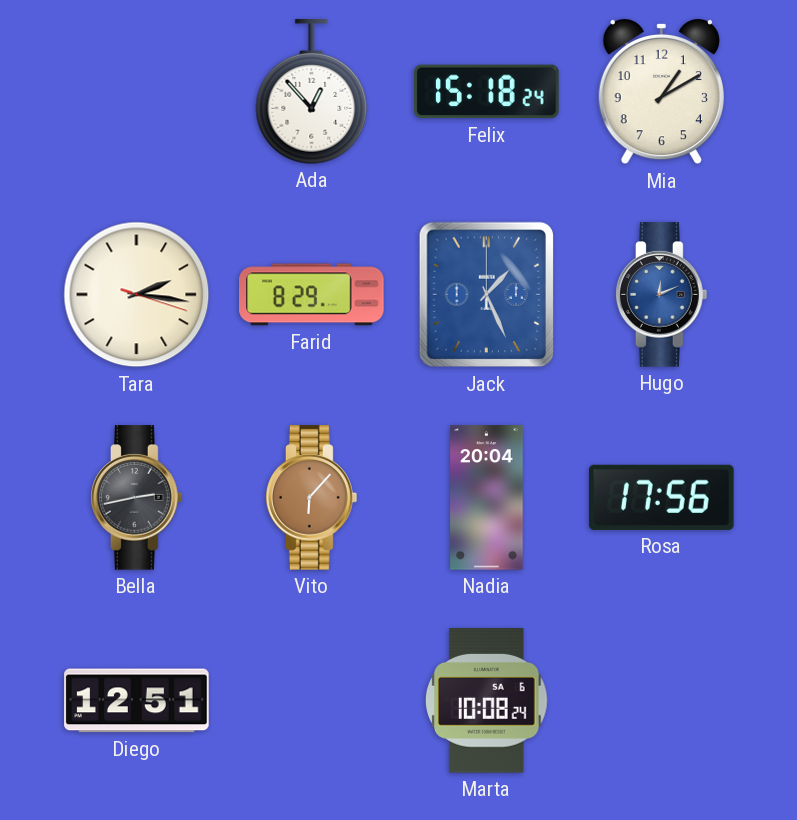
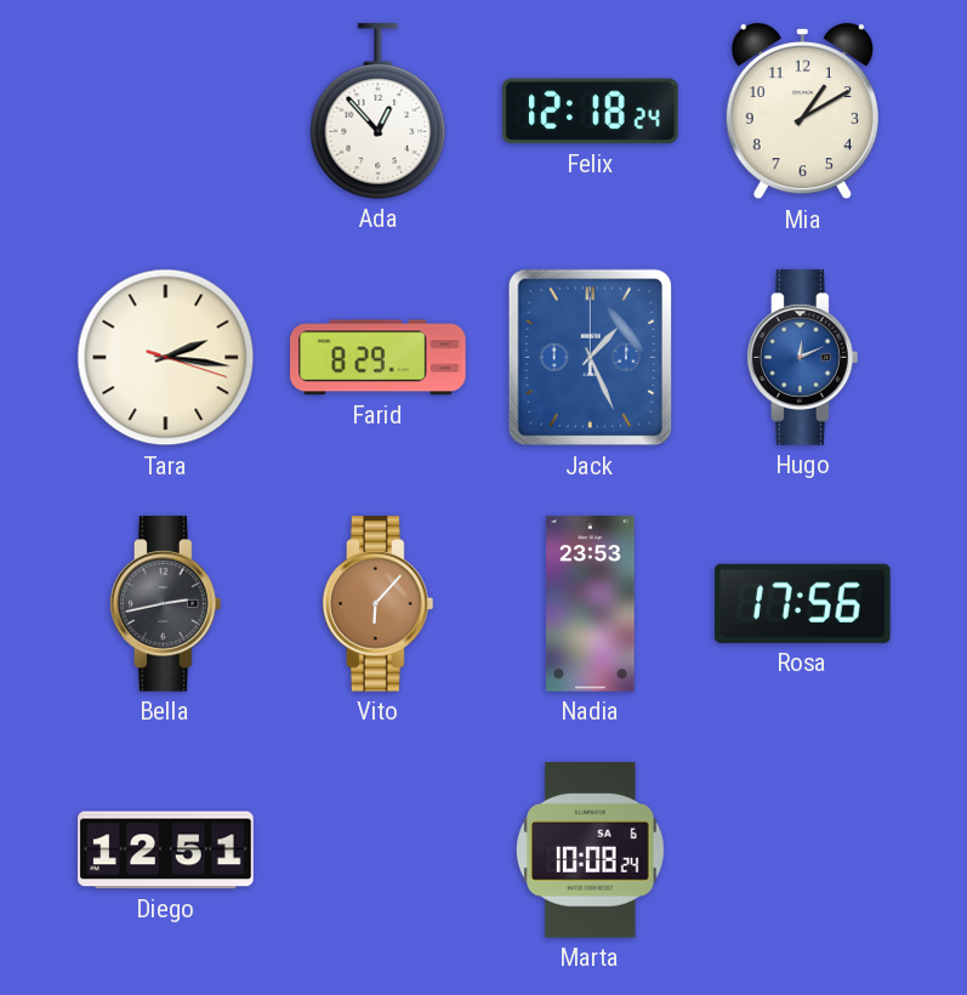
Felix: 15:18 -> 12:18 (591, 112)
Nadia: 20:04 -> 23:53 (591, 604)
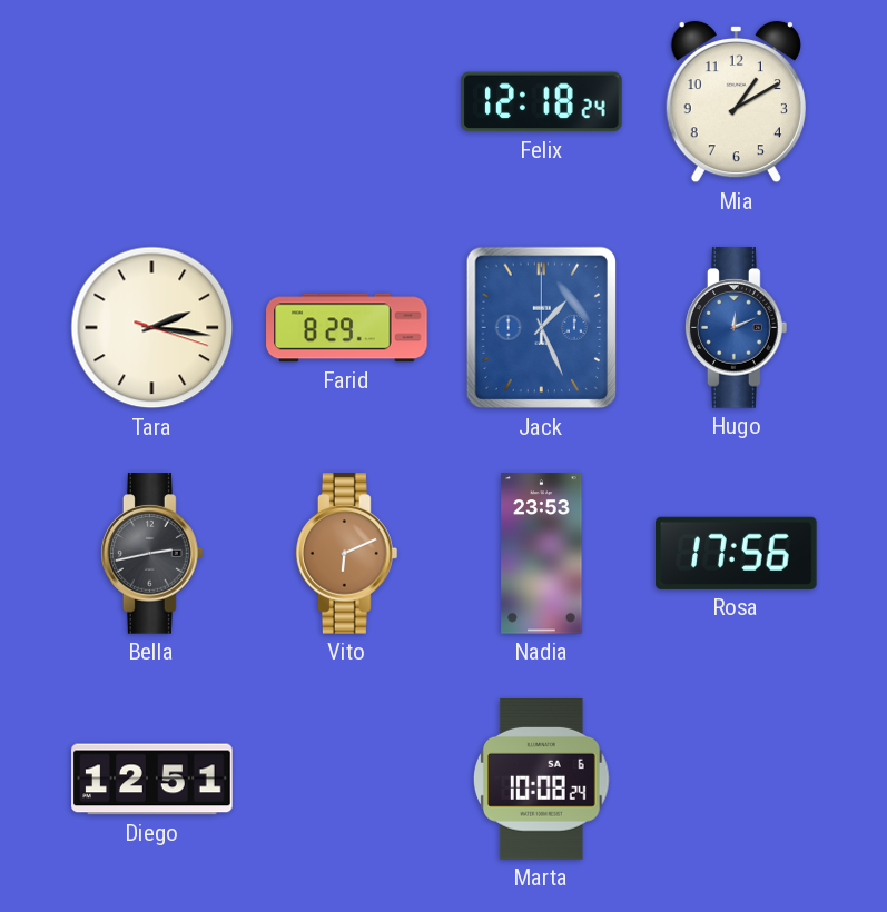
Ada: 12:53 -> none (379, 112)
Vito: 6:07 -> 6:11 (347, 554)
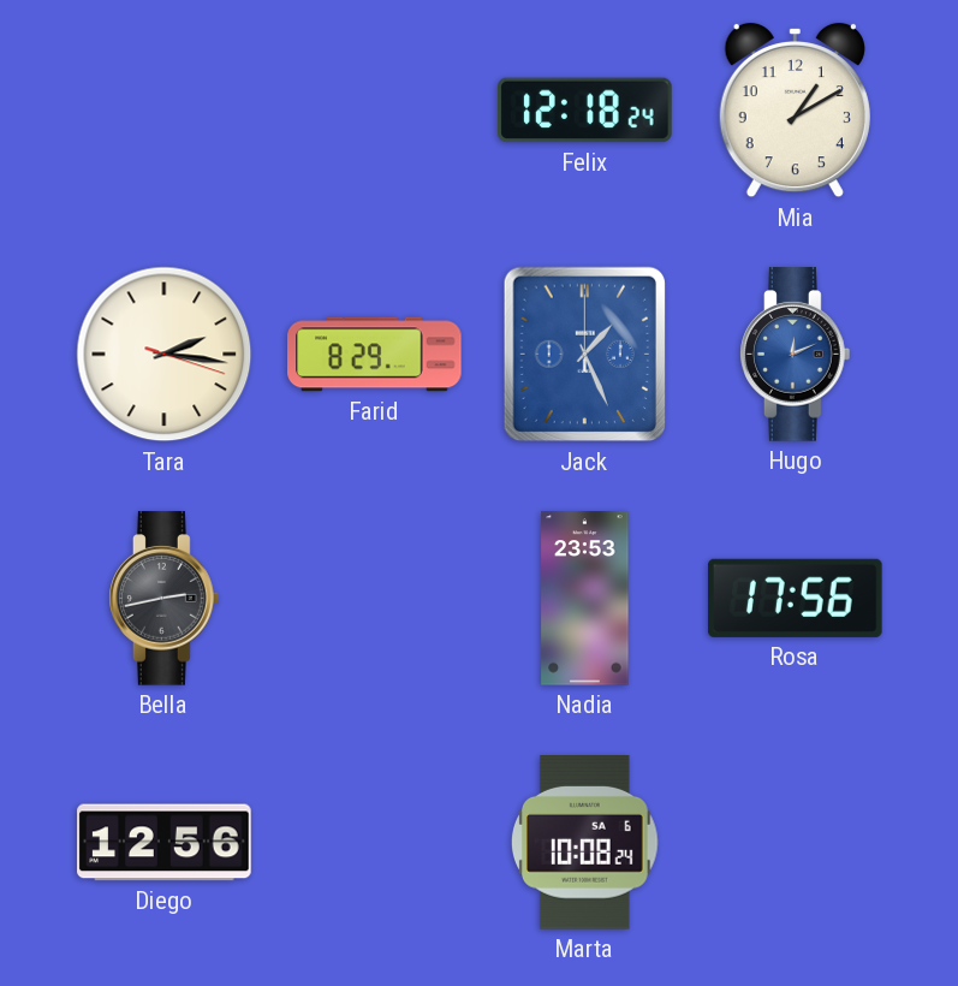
Vito: 6:11 -> none (347, 554)
Diego: 12:51 -> 12:56 (165, 843)
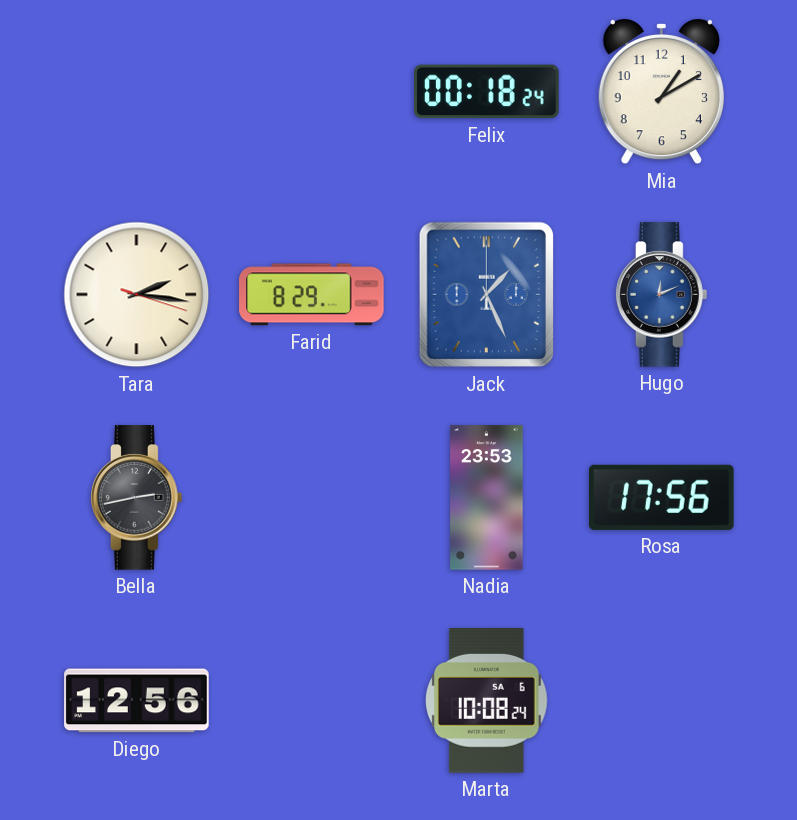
Felix: 12:18 -> 00:18 (487, 92)
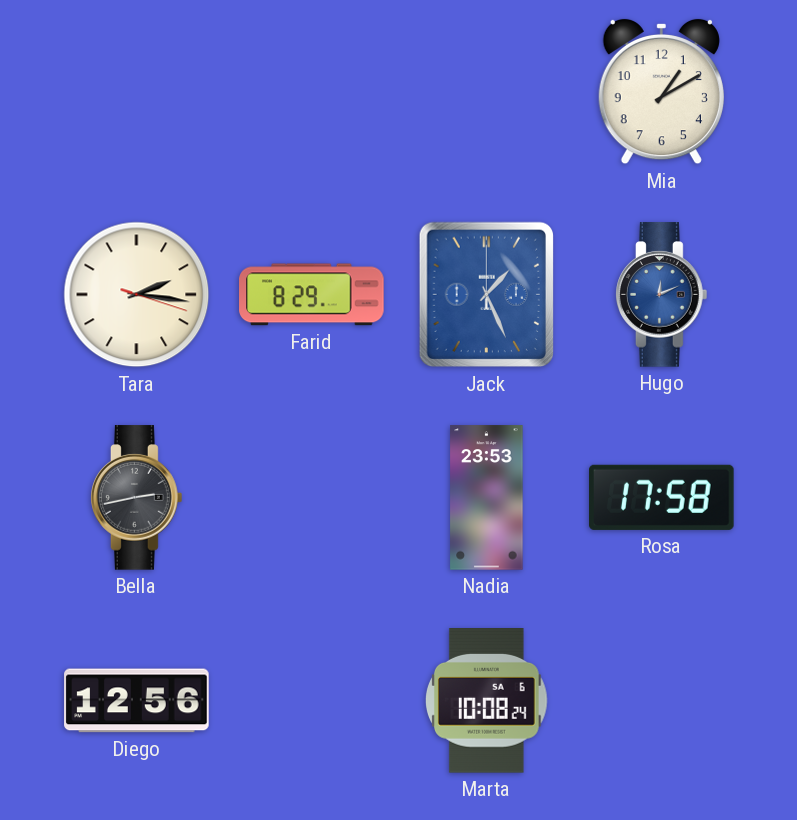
Felix: 00:18 -> none (487, 92)
Rosa: 17:56 -> 17:58 (662, 497)
